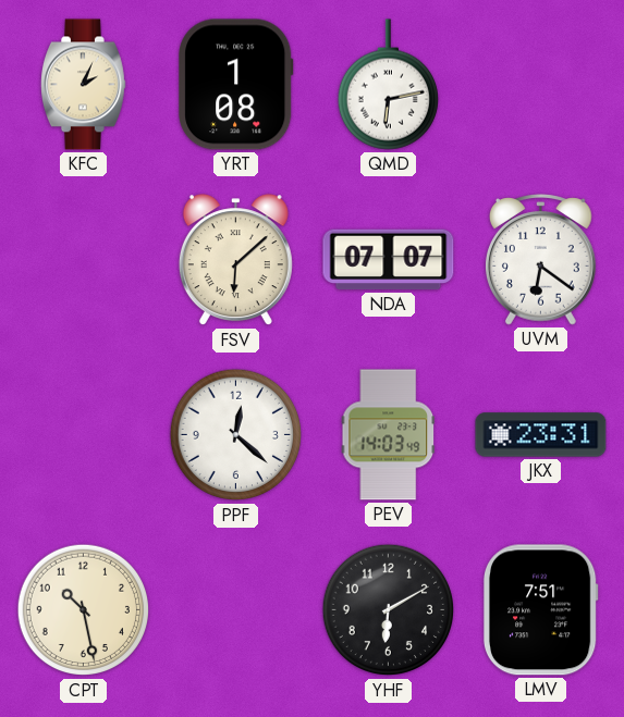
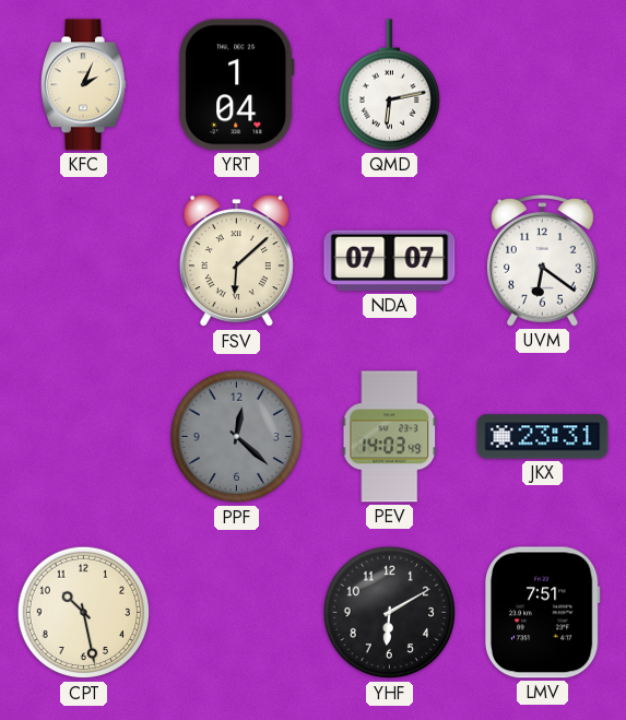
YRT: 1:08 -> 1:04 (237, 85)
PPF dial: white -> grey (237, 437)
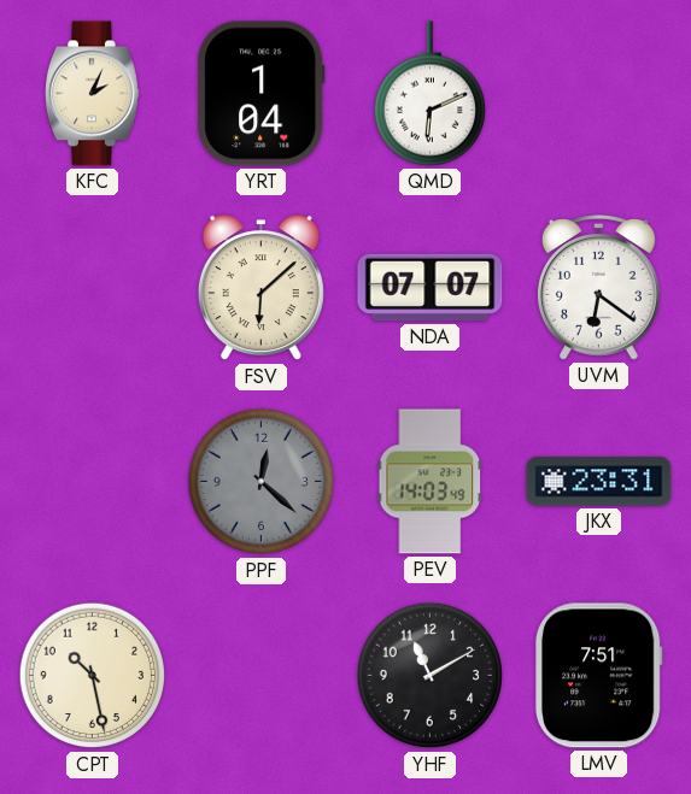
QMD: 6:13 -> 6:11 (429, 94)
YHF: 6:10 -> 11:10 (431, 676)
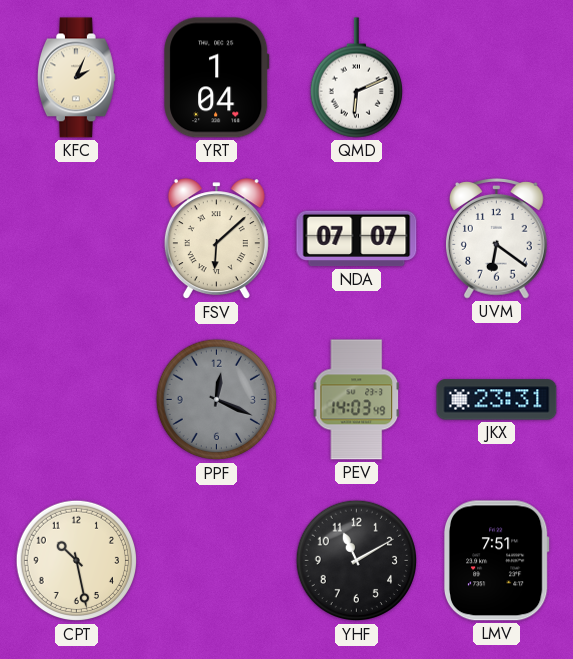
PPF: 12:22 -> 12:19 (217, 400)
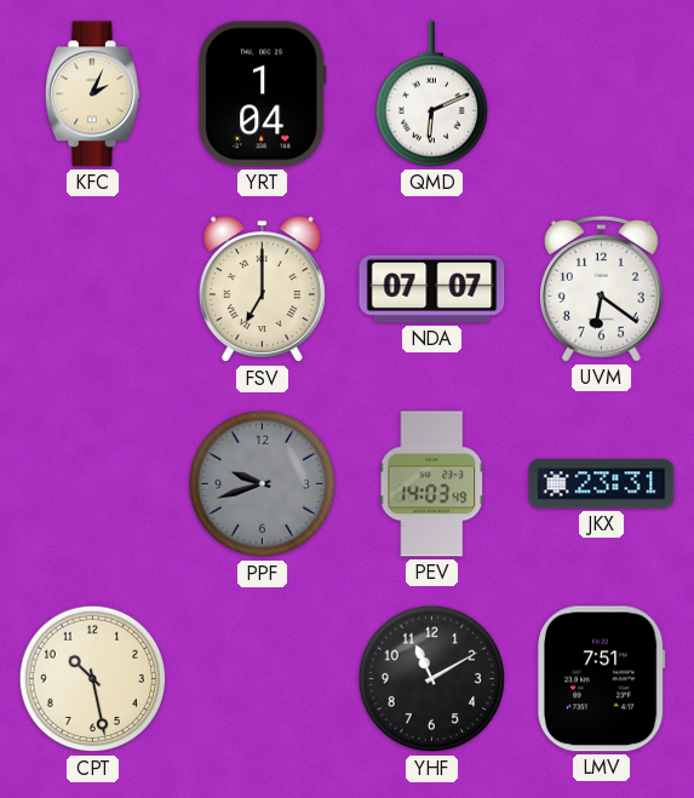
FSV: 6:08 -> 7:00 (262, 289)
PPF: 12:19 -> 9:42 (263, 484)
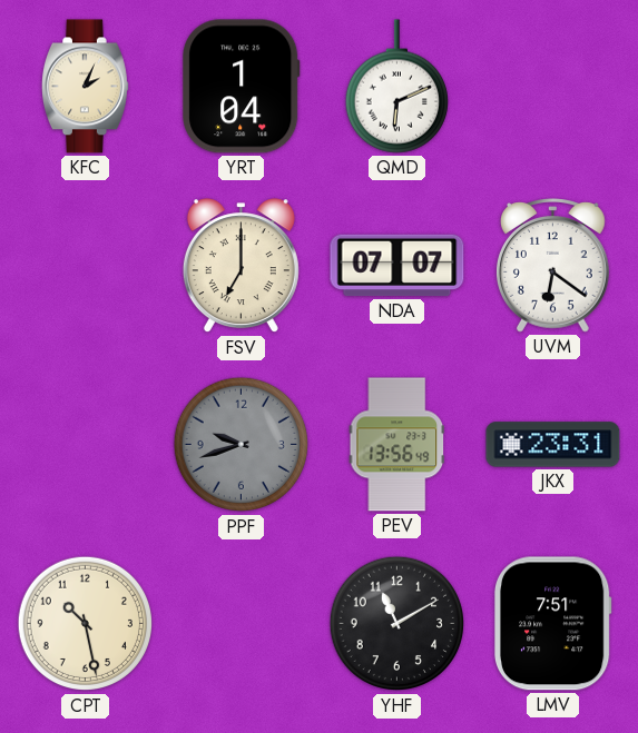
PEV: 14:03 -> 13:56 (396, 445)
